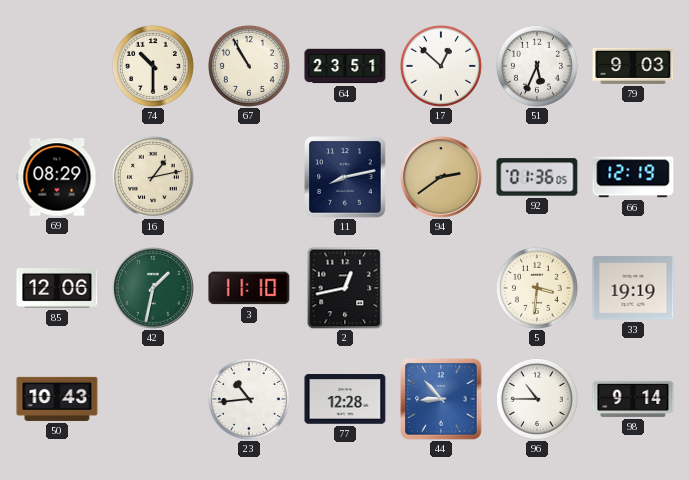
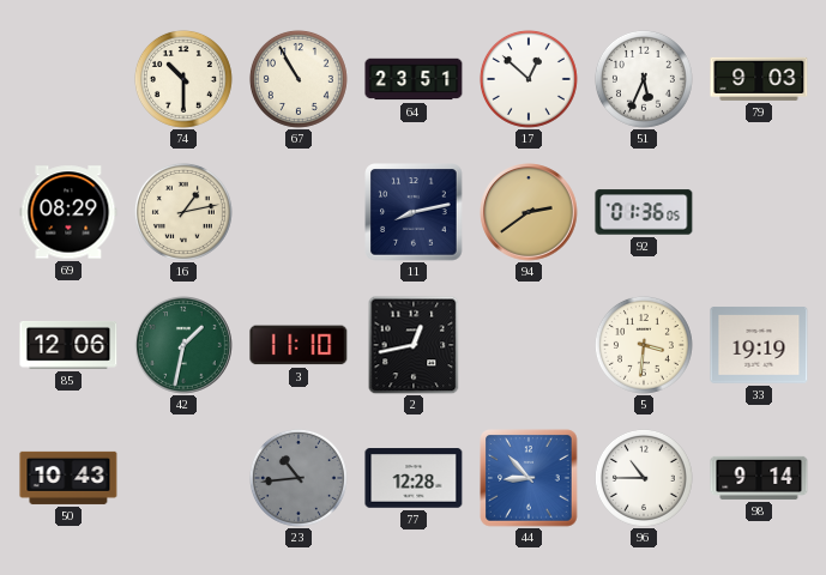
66: 12:19 -> none (633, 177)
23 dial: white -> grey (299, 478)
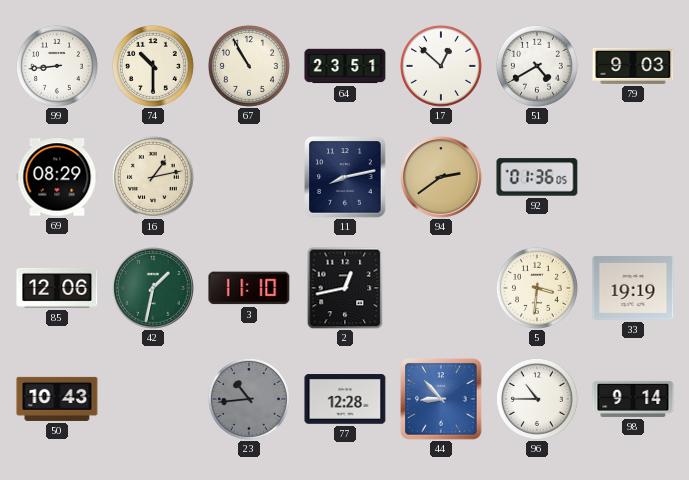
99: none -> 8:44 (57, 66)
51: 5:34 -> 4:40 (537, 66)
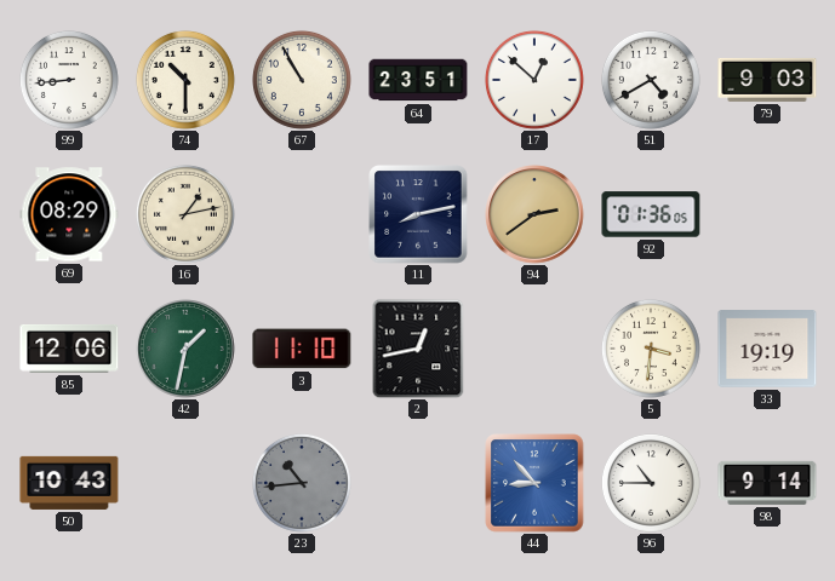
77: 12:28 -> none (345, 399)
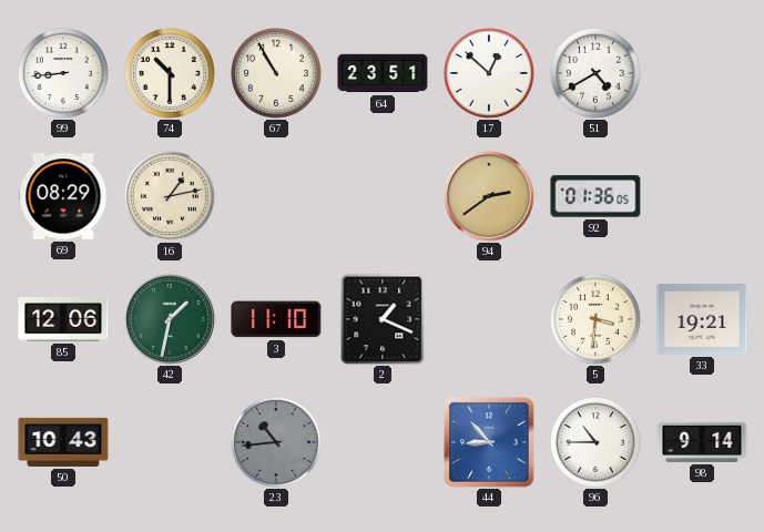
79: 9:03 -> none (767, 80)
11: 8:13 -> none (418, 214)
2: 12:43 -> 1:19 (383, 319)
33: 19:19 -> 19:21 (702, 319)
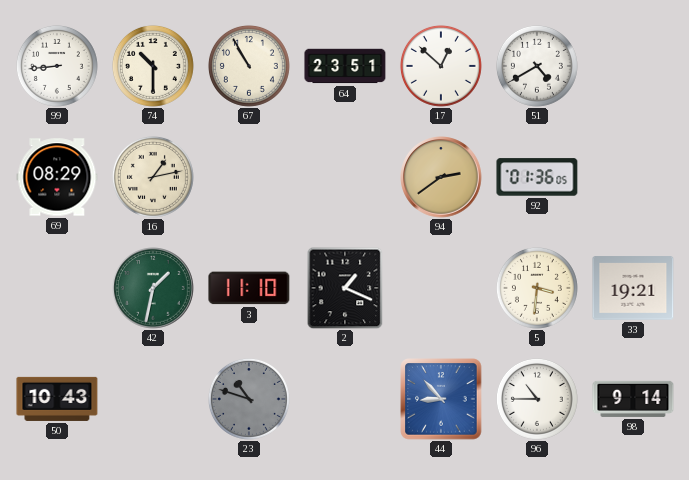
85: 12:06 -> none (63, 320)
23: 10:44 -> 10:48 (249, 399)
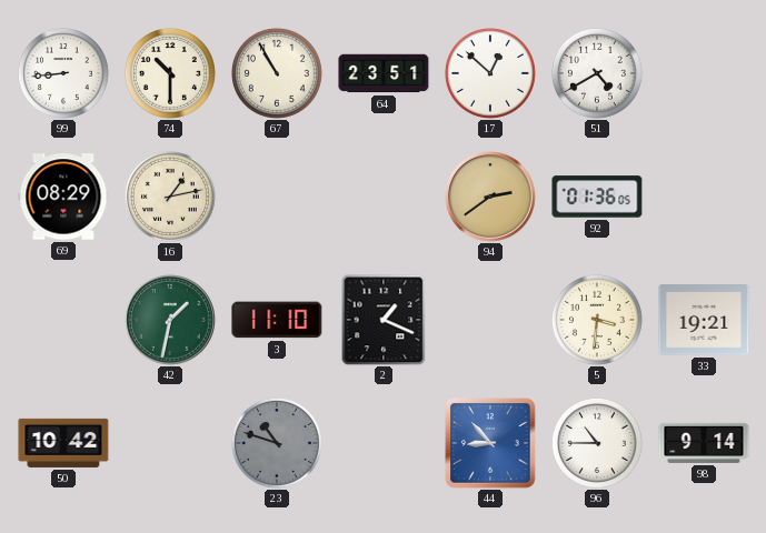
50: 10:43 -> 10:42 (63, 443)
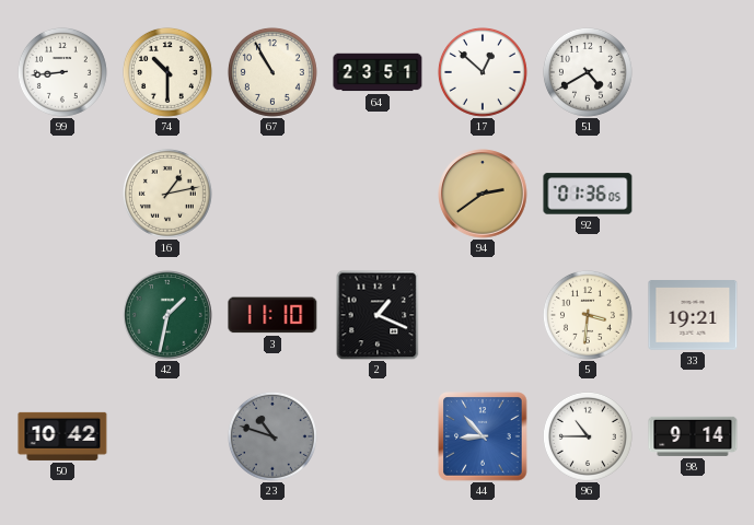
69: 08:29 -> none (63, 197)
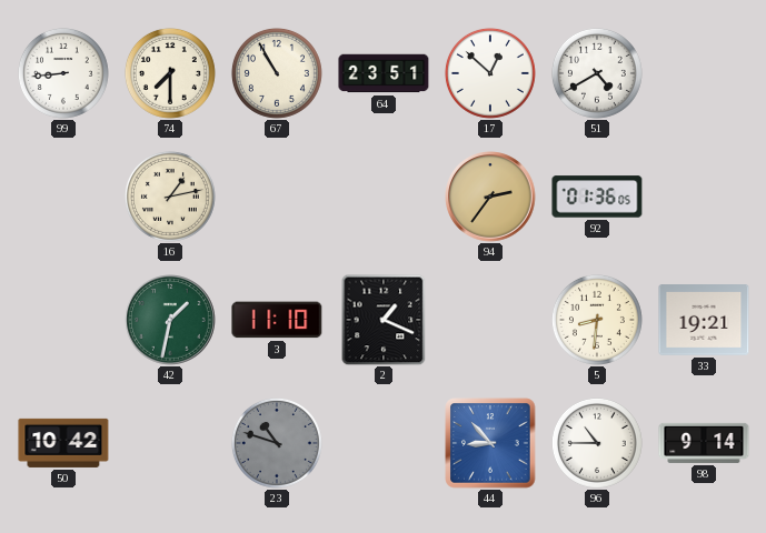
74: 10:30 -> 7:30 (170, 73)
94: 2:39 -> 2:36 (490, 197)
5: 3:31 -> 8:31 (597, 320)
